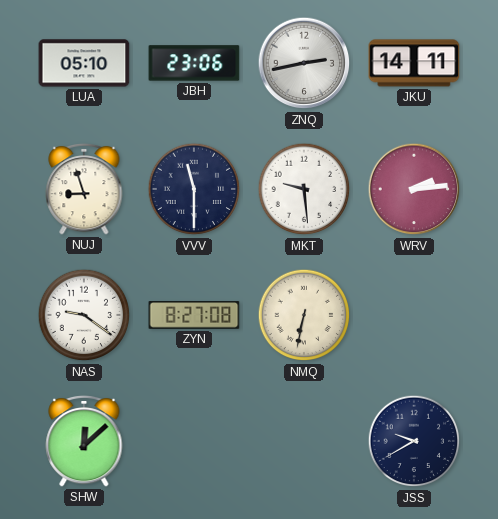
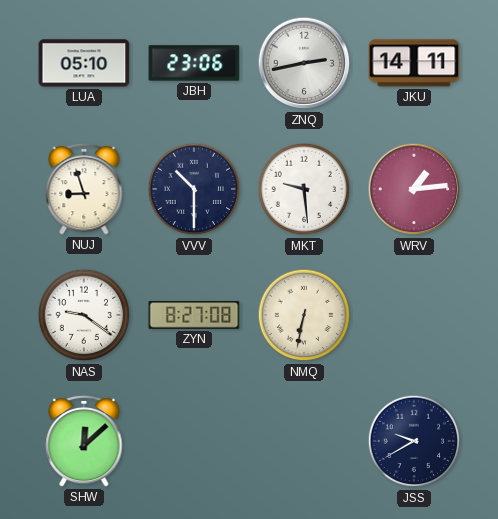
VVV: 11:30 -> 10:30 (194, 189)
WRV: 2:14 -> 1:14 (414, 189)
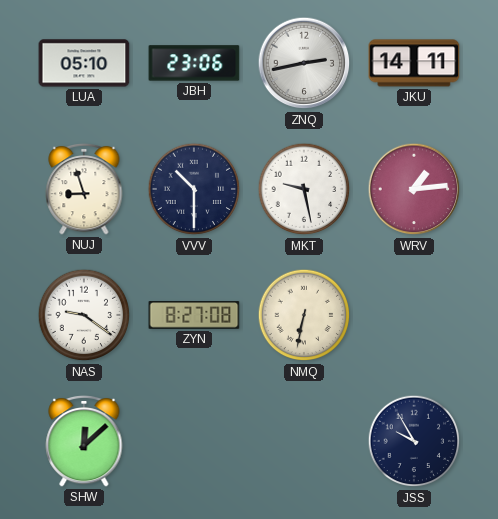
MKT: 9:29 -> 9:28 (304, 189)
JSS: 9:40 -> 9:55 (414, 441)
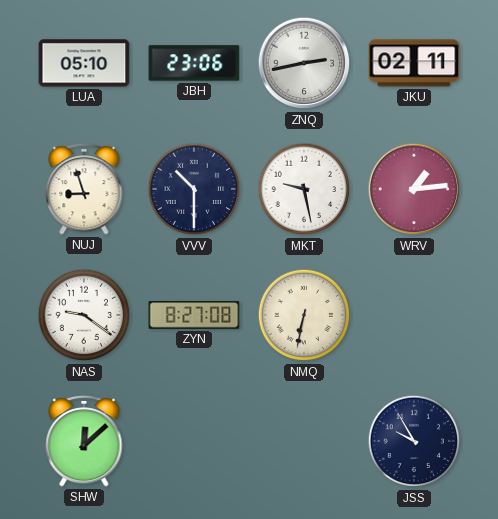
JKU: 14:11 -> 02:11 (414, 63)
